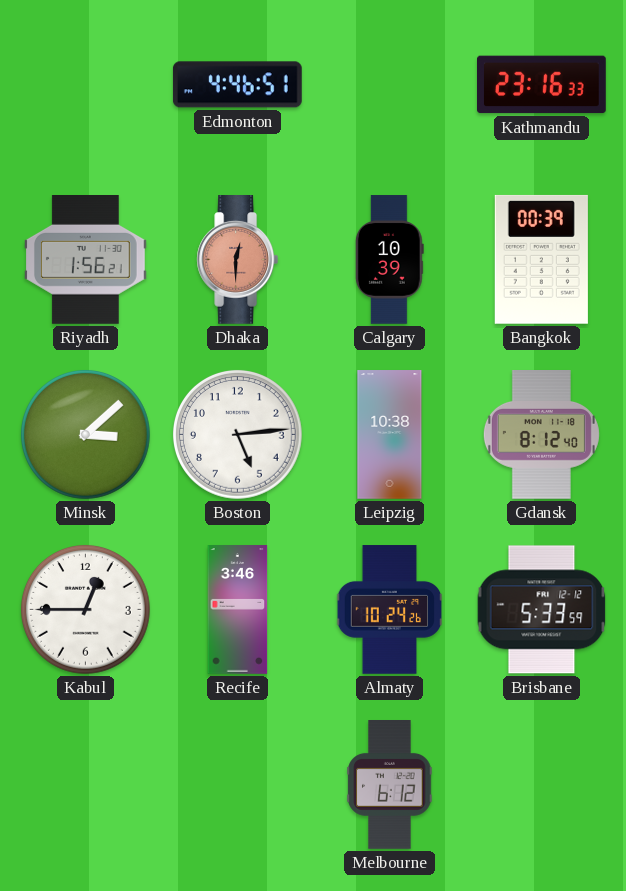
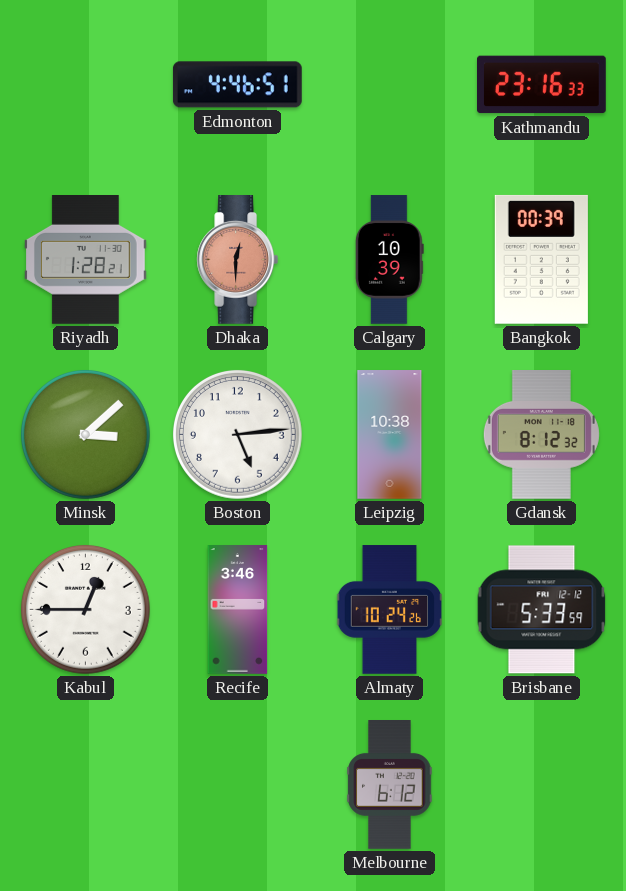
Riyadh: 1:56 -> 1:28 (86, 260)
Gdansk: 8:12:40 -> 8:12:32 (541, 435)
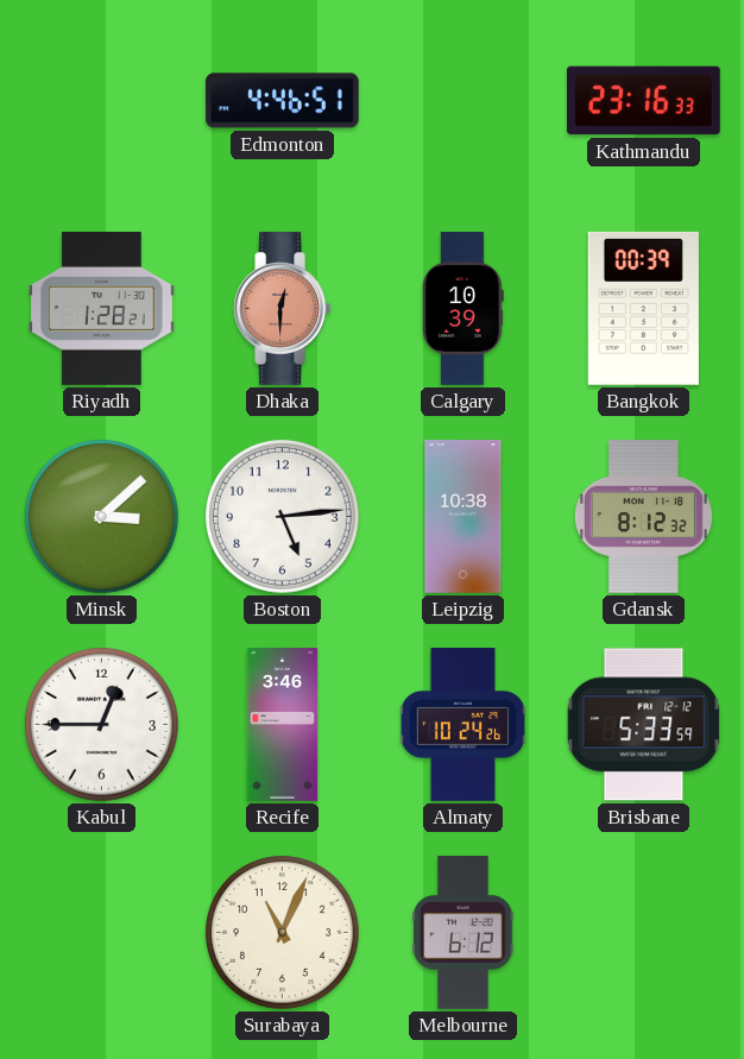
Surabaya: none -> 11:04 (282, 932)
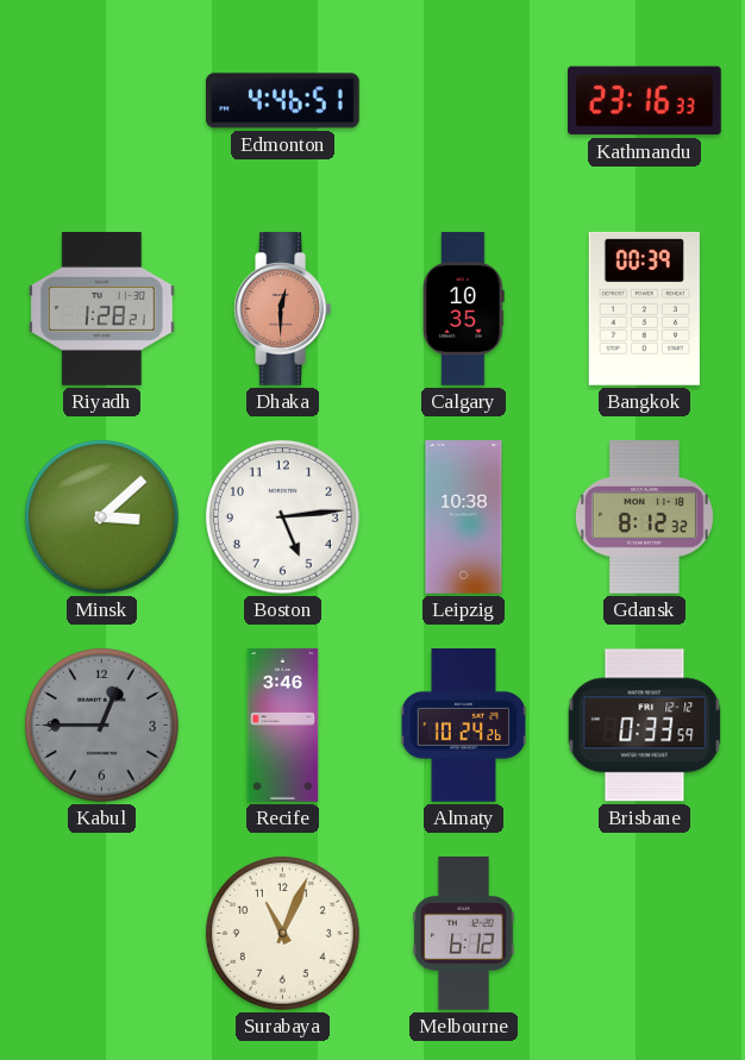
Calgary: 10:39 -> 10:35 (463, 309)
Kabul dial: white -> grey (101, 725)
Brisbane: 5:33 -> 0:33 (645, 726)
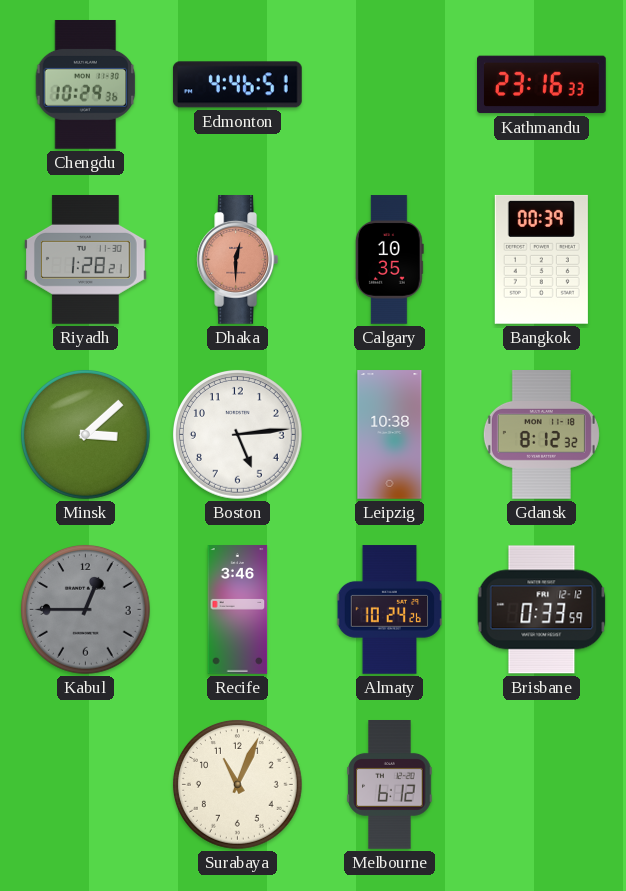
Chengdu: none -> 10:29 (86, 85)
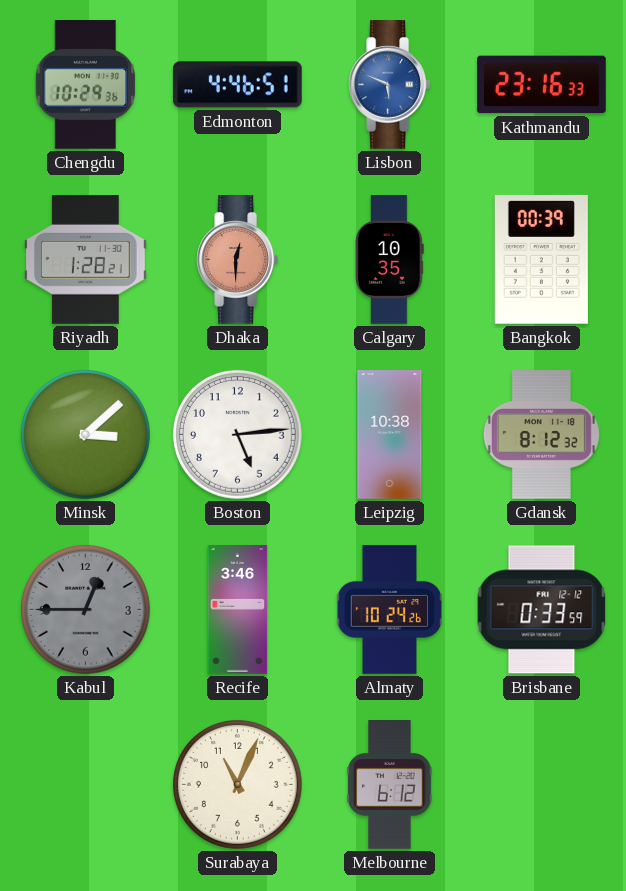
Lisbon: none -> 5:49 (390, 85)
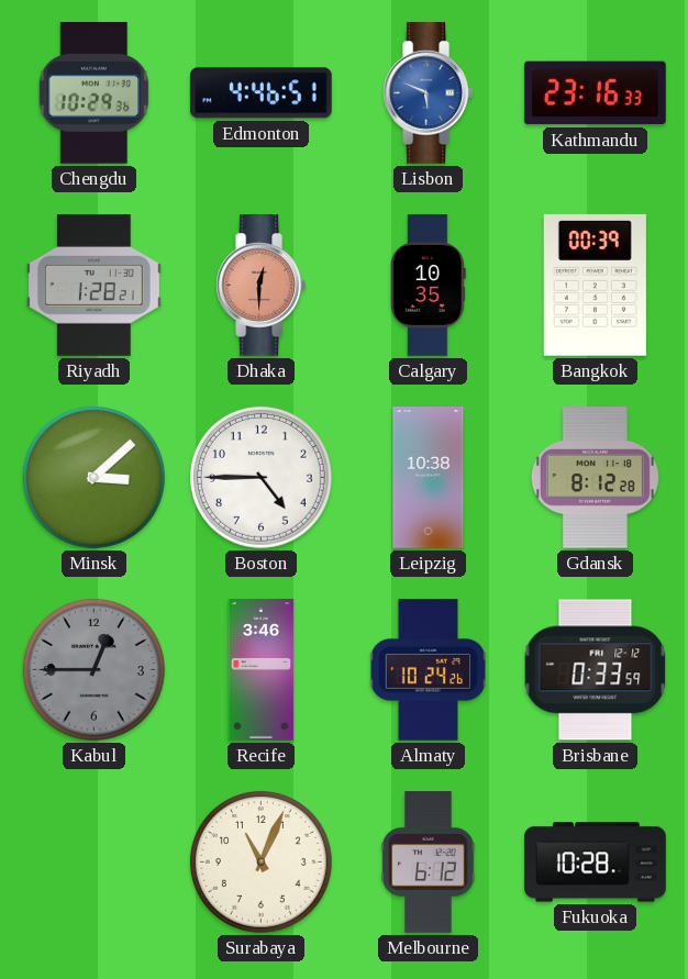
Boston: 5:14 -> 4:45 (260, 477)
Gdansk: 8:12:32 -> 8:12:28 (595, 478)
Fukuoka: none -> 10:28 (596, 863)
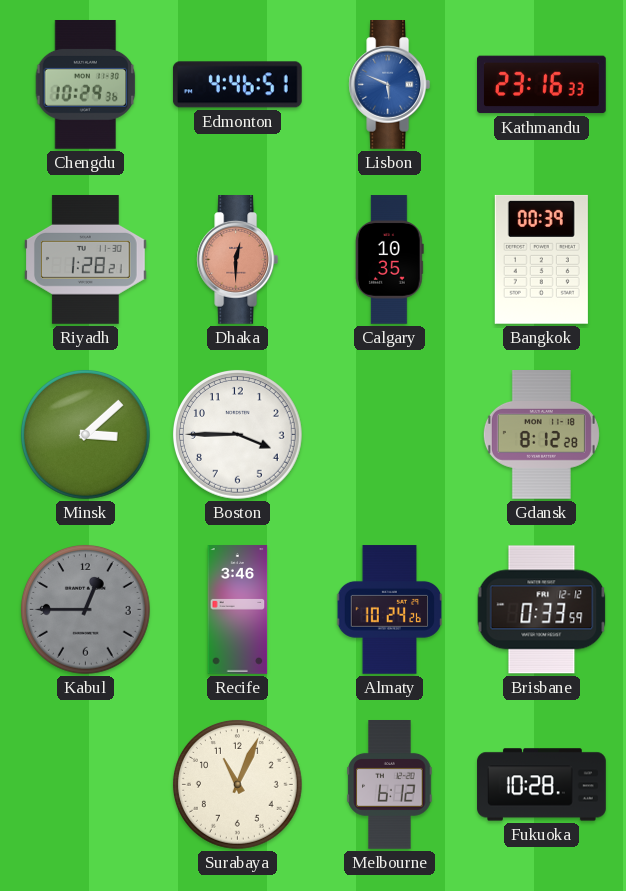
Boston: 4:45 -> 3:45 (237, 434)
Leipzig: 10:38 -> none (429, 478)
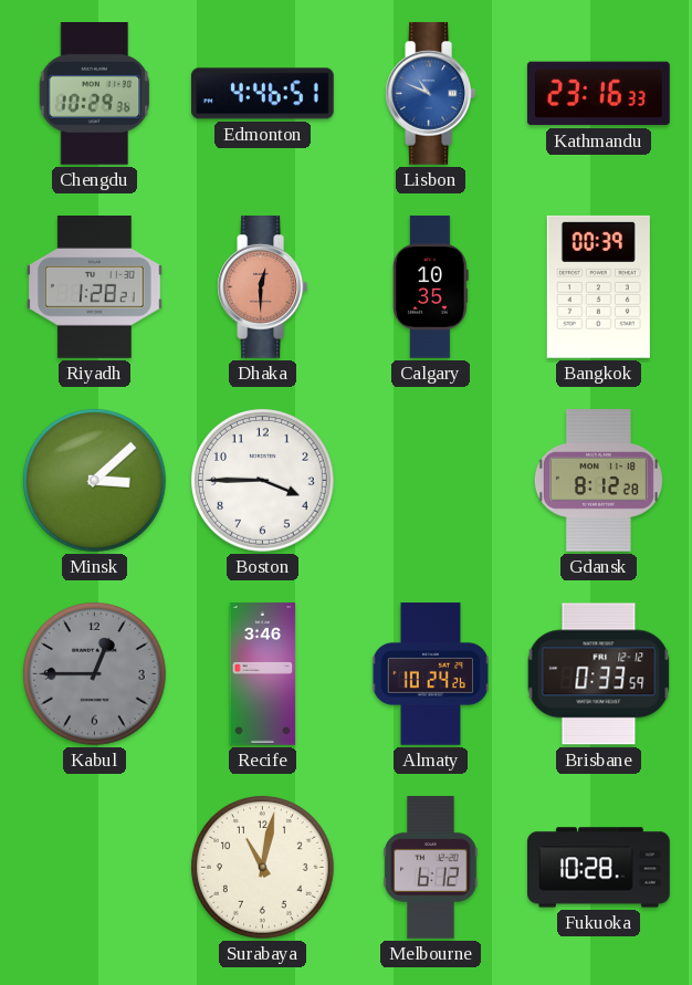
Lisbon: 5:49 -> 10:49 (431, 94)
Surabaya: 11:04 -> 11:02 (262, 867)
